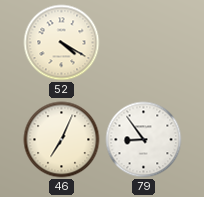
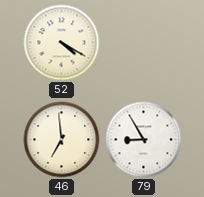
46: 7:04 -> 6:59 (62, 140)
79: 8:54 -> 8:55 (144, 140)
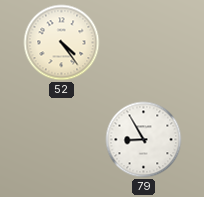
52: 4:20 -> 4:24 (62, 43)
46: 6:59 -> none (62, 140)
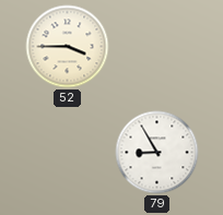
52: 4:24 -> 3:45 (68, 47)
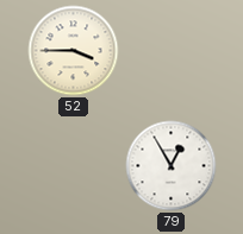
79: 8:55 -> 12:55 (172, 166)
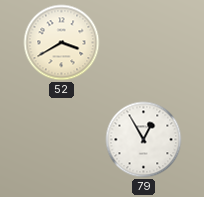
52: 3:45 -> 3:40 (62, 43)
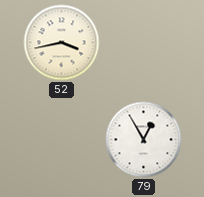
52: 3:40 -> 3:43 (62, 43)
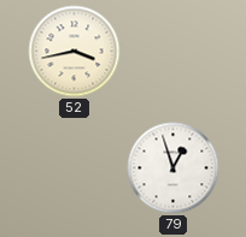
79: 12:55 -> 12:57 (174, 168)
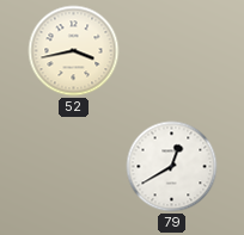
79: 12:57 -> 12:40 (172, 167)
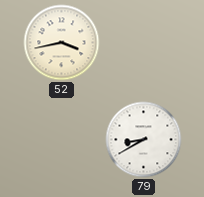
79: 12:40 -> 8:40 (144, 140)
